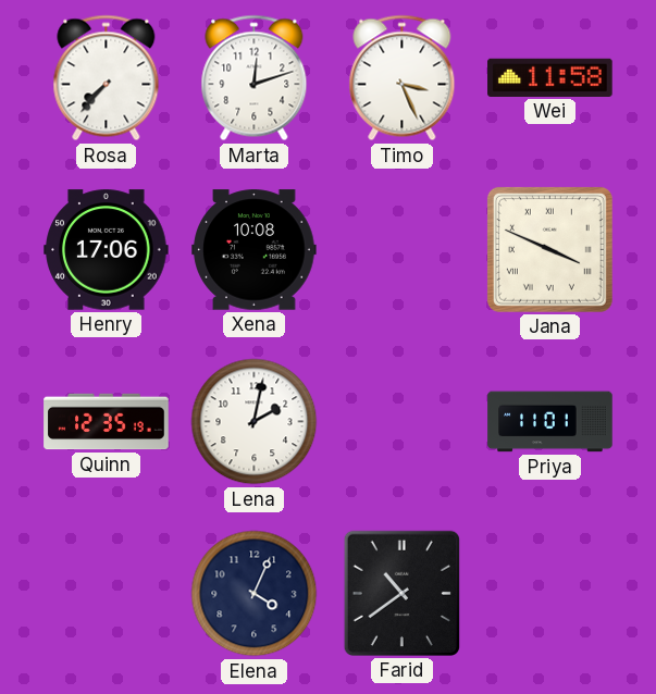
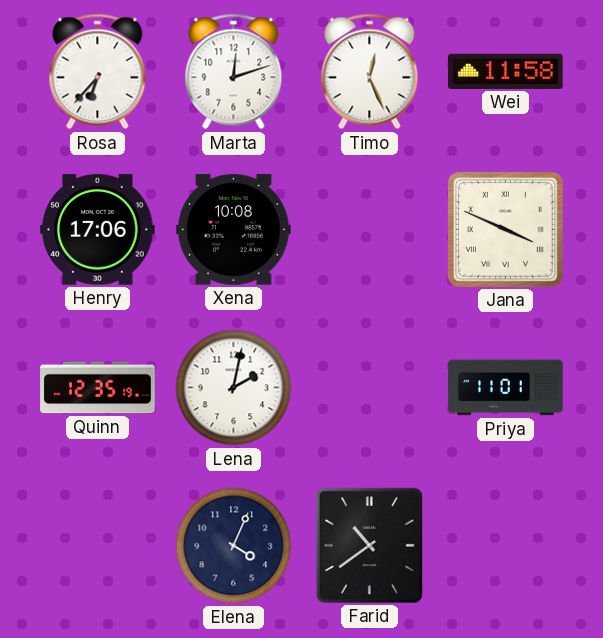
Rosa: 7:37 -> 6:37 (98, 72)
Timo: 3:26 -> 12:26 (370, 72)
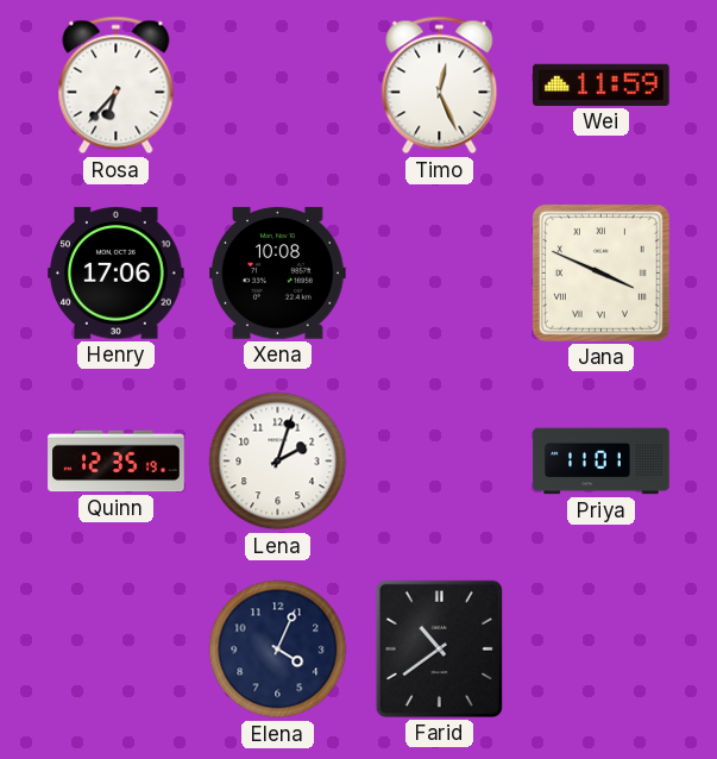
Marta: 12:12 -> none (234, 72)
Wei: 11:58 -> 11:59 (602, 84)
Lena: 2:02 -> 2:03 (278, 462)
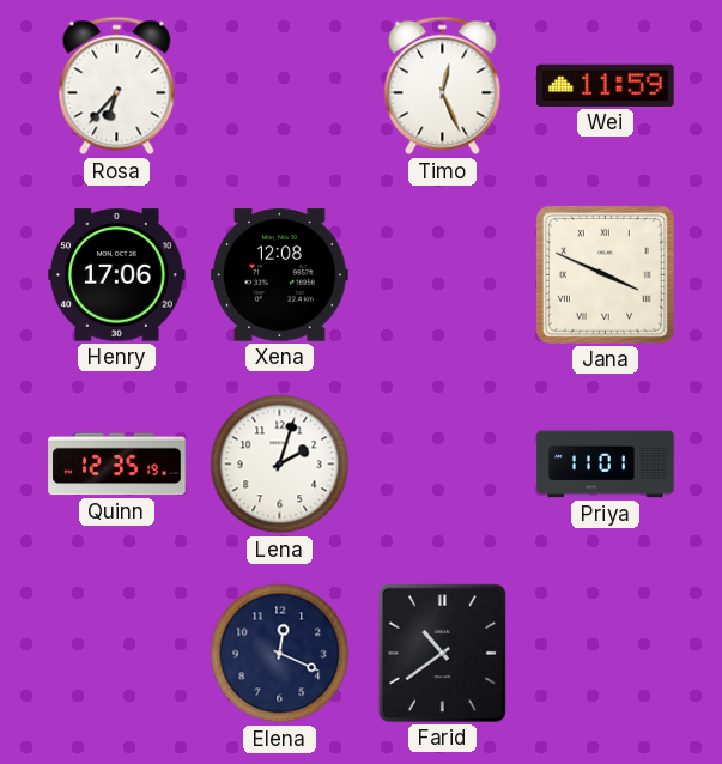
Xena: 10:08 -> 12:08 (280, 275)
Elena: 4:04 -> 12:19 (280, 654)
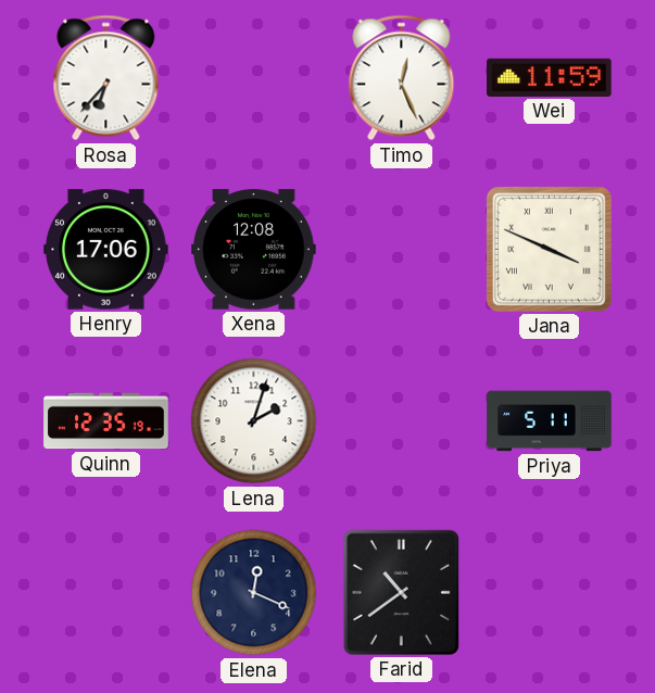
Priya: 11:01 -> 5:11 (550, 421)
